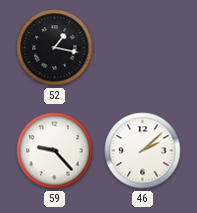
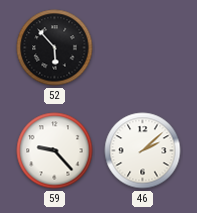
52: 1:17 -> 5:53 (55, 48)
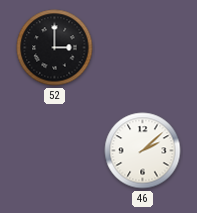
52: 5:53 -> 3:00 (55, 48)
59: 9:23 -> none (55, 151)
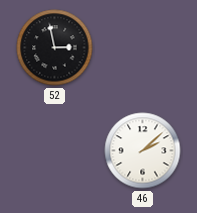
52: 3:00 -> 2:58 (55, 48)
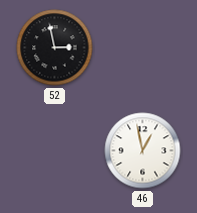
46: 2:08 -> 12:58 (143, 151)
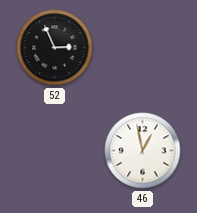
52: 2:58 -> 2:56 (55, 48)
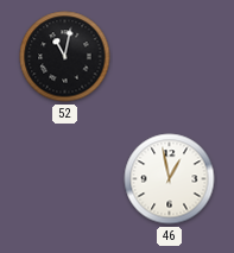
52: 2:56 -> 11:02 (65, 57)
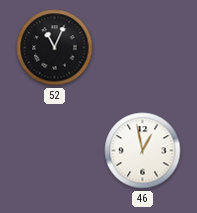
52: 11:02 -> 11:04 (55, 48)
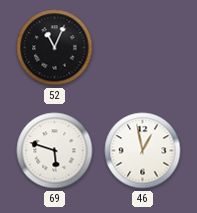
69: none -> 5:48 (55, 151)
